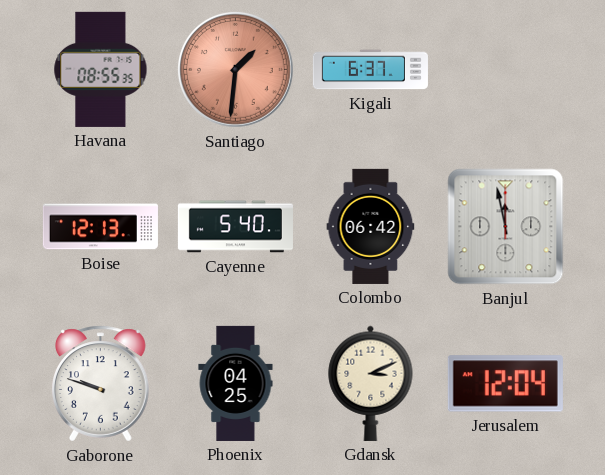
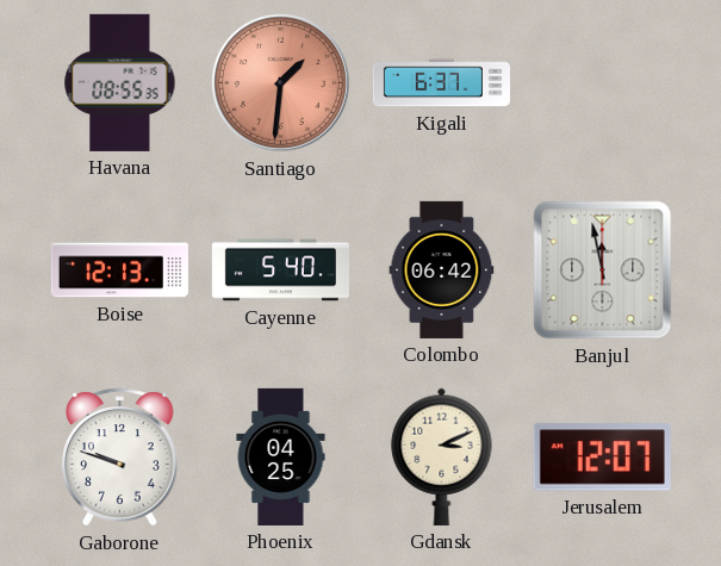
Jerusalem: 12:04 -> 12:07 (602, 458)
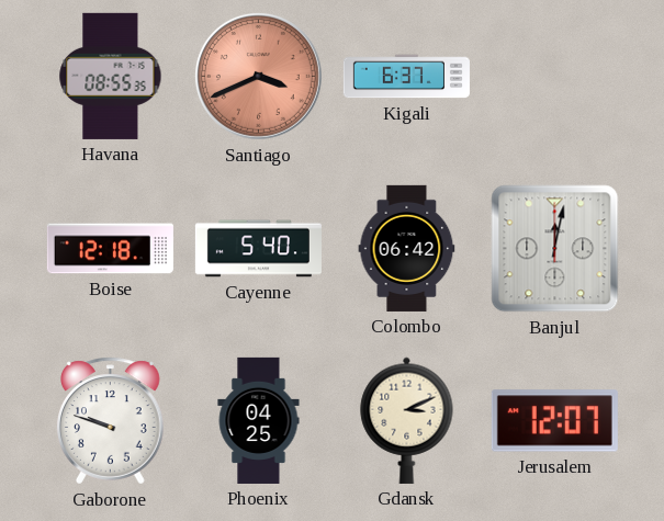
Santiago: 1:31 -> 3:41 (258, 76)
Boise: 12:13 -> 12:18 (110, 249)
Banjul: 11:58 -> 12:02 (555, 249)
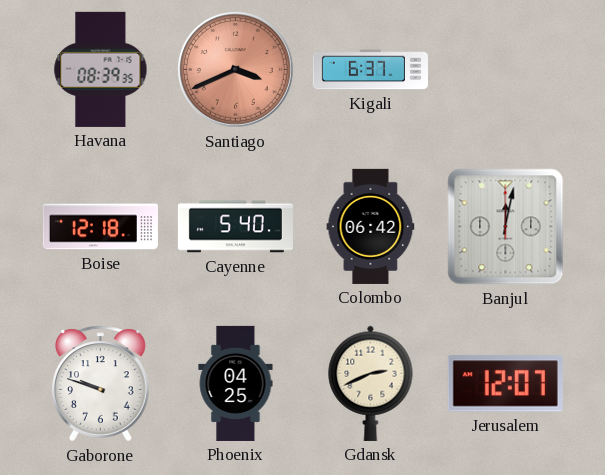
Havana: 08:55 -> 08:39 (101, 69)
Gdansk: 3:11 -> 2:41 (371, 383)
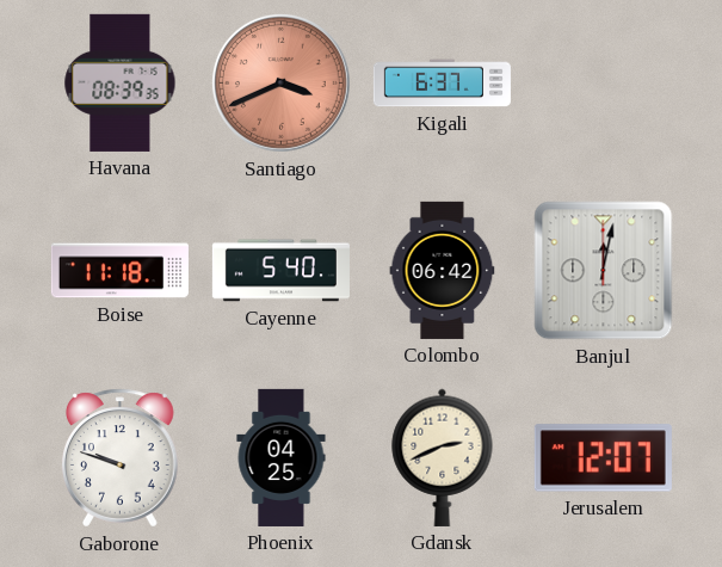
Boise: 12:18 -> 11:18 (119, 271)
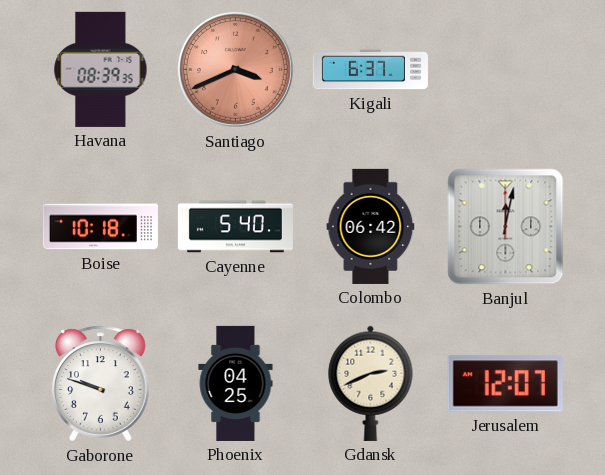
Boise: 11:18 -> 10:18 (100, 227)
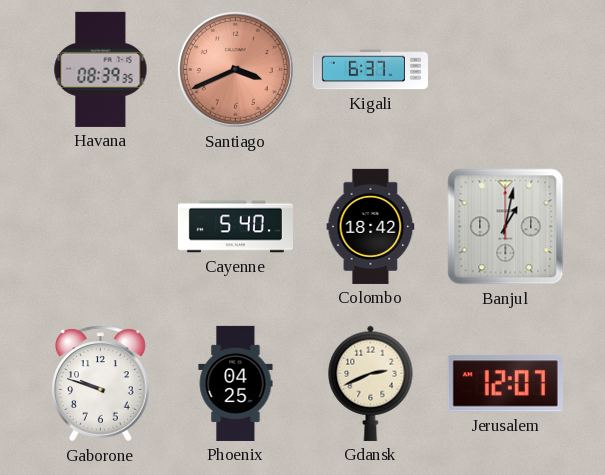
Boise: 10:18 -> none (100, 227)
Colombo: 06:42 -> 18:42 (371, 226)
Banjul: 12:02 -> 1:02 (506, 227)
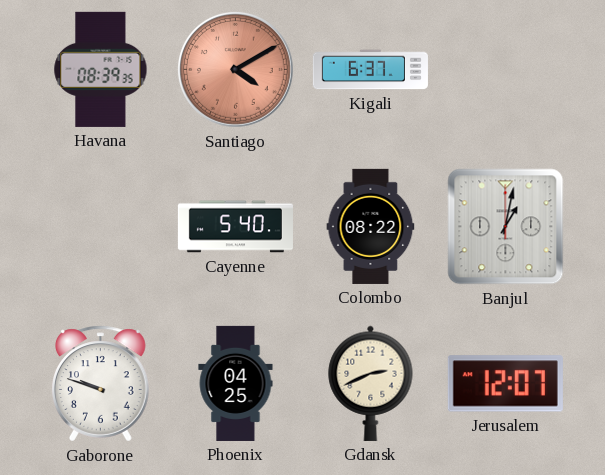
Santiago: 3:41 -> 4:10 (235, 69)
Colombo: 18:42 -> 08:22 (371, 226)
